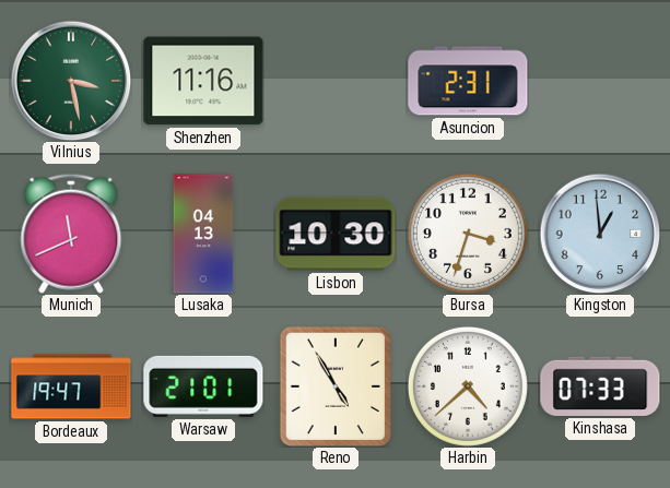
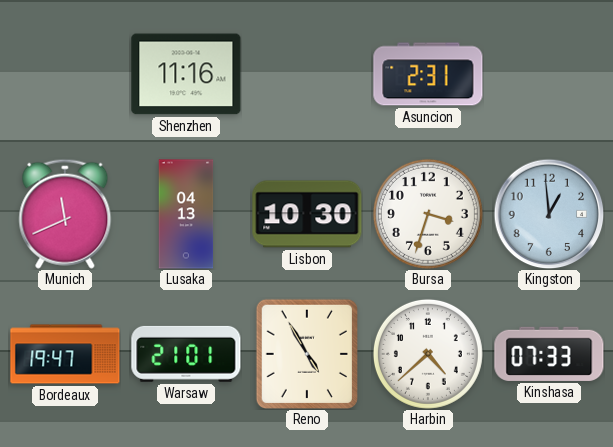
Vilnius: 3:28 -> none (71, 81)
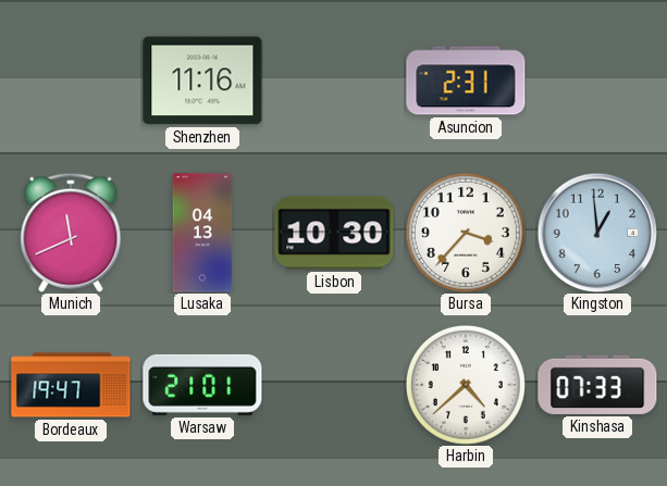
Bursa: 3:33 -> 3:37 (466, 233)
Reno: 4:55 -> none (306, 353)
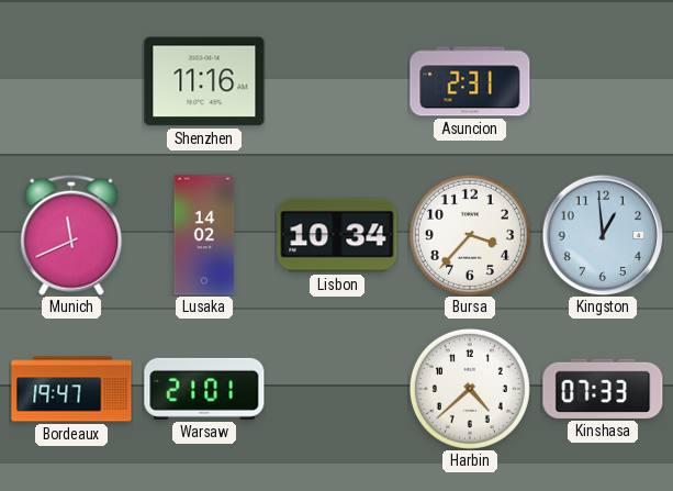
Lusaka: 04:13 -> 14:02 (204, 235)
Lisbon: 10:30 -> 10:34 (337, 235)
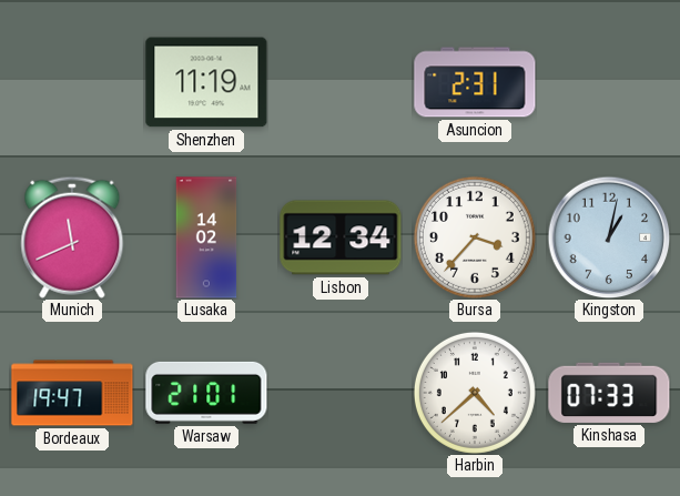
Shenzhen: 11:16 -> 11:19 (206, 82)
Lisbon: 10:34 -> 12:34 (341, 237)
Kingston: 12:59 -> 1:02 (609, 237)
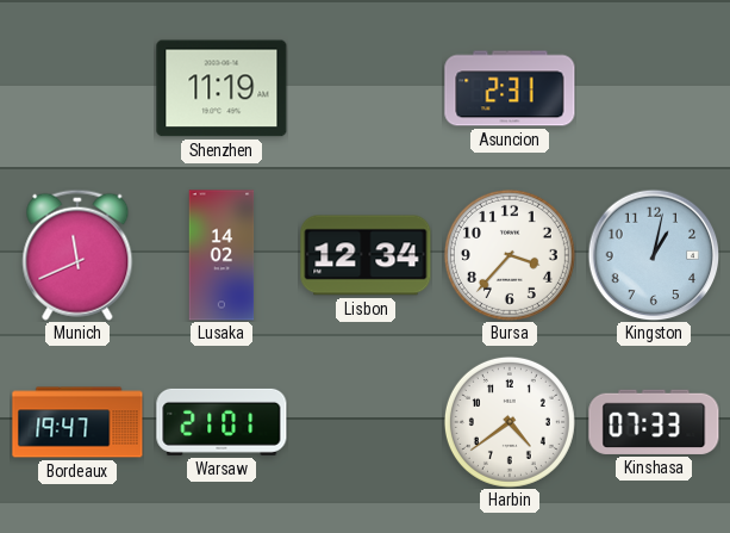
Harbin: 4:38 -> 4:39 (510, 422)
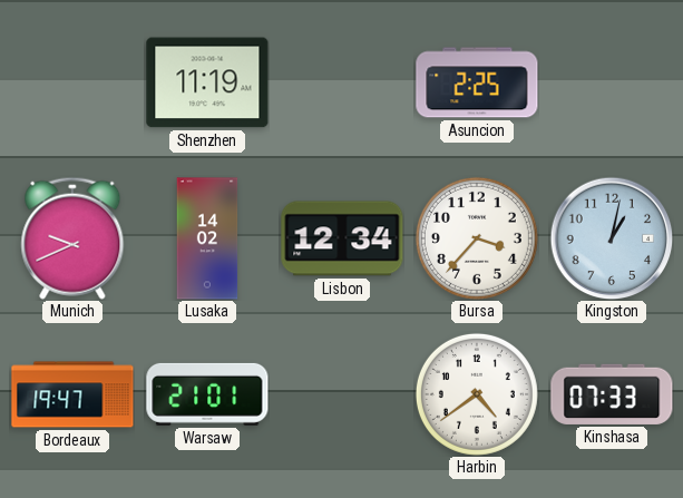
Asuncion: 2:31 -> 2:25 (477, 82)
Munich: 11:41 -> 9:41 (72, 238)
